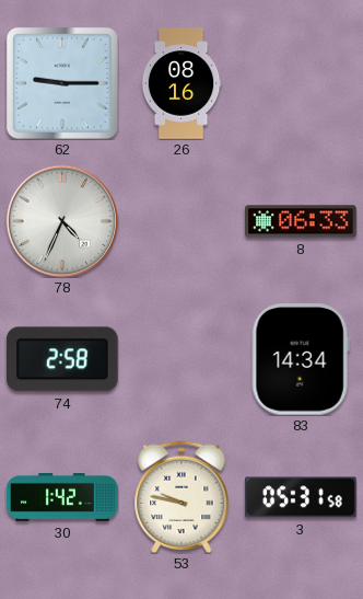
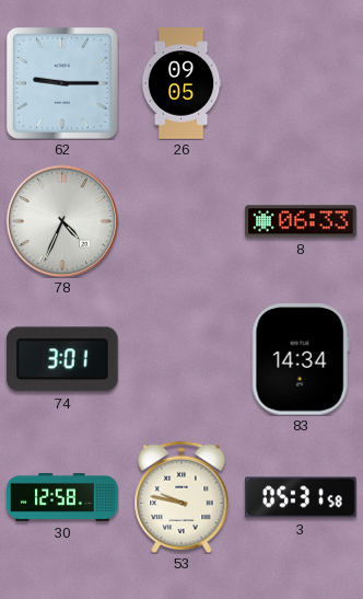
26: 08:16 -> 09:05 (181, 83)
74: 2:58 -> 3:01 (63, 359)
30: 1:42 -> 12:58 (62, 498)
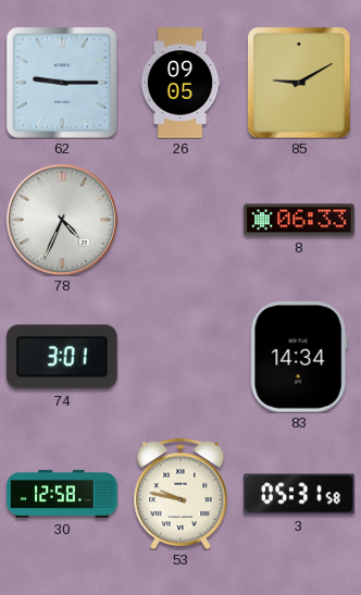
85: none -> 9:10 (299, 83)
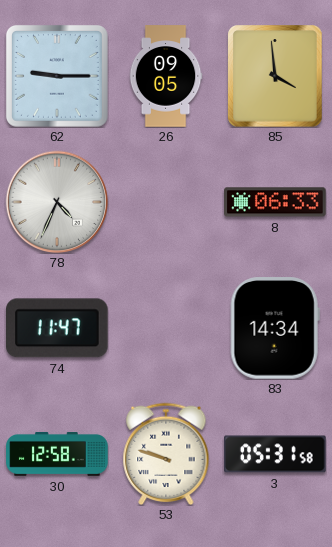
85: 9:10 -> 3:59 (275, 76)
74: 3:01 -> 11:47 (58, 328)
53: 9:47 -> 9:48 (166, 454)
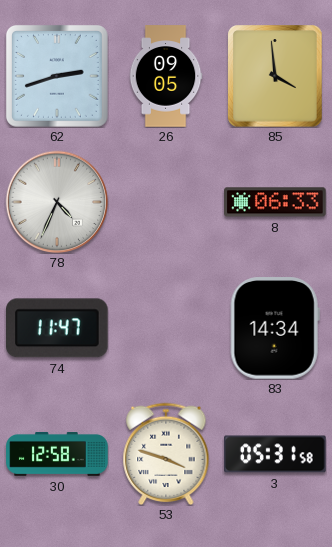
62: 9:15 -> 2:42 (57, 76)
53: 9:48 -> 3:48 (166, 454)
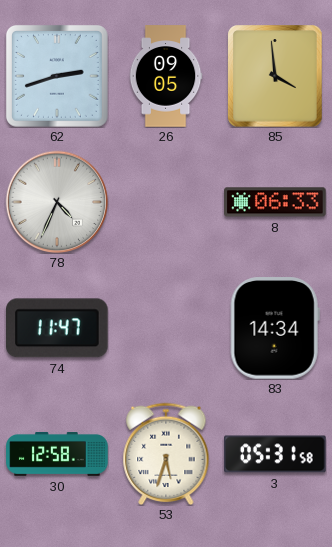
53: 3:48 -> 5:33 (166, 454)
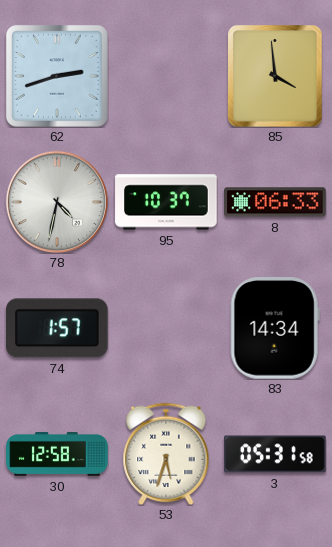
26: 09:05 -> none (166, 76)
78: 4:34 -> 4:32 (57, 202)
95: none -> 10:37 (166, 202)
74: 11:47 -> 1:57 (58, 328)
